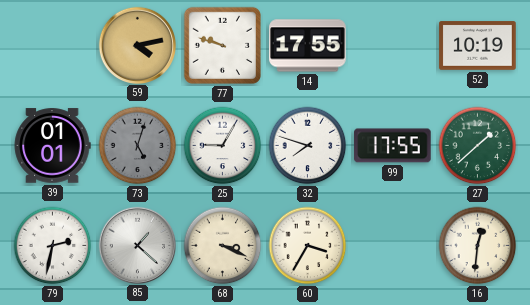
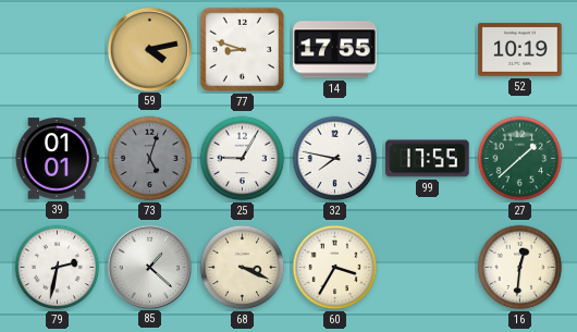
77: 9:48 -> 8:48 (242, 49)
32: 7:48 -> 7:47 (335, 159)
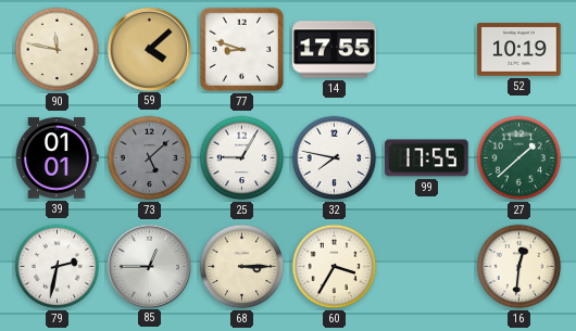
90: none -> 11:47 (58, 50)
59: 4:13 -> 4:08 (149, 49)
73: 5:03 -> 5:08 (150, 158)
85: 1:22 -> 12:45 (149, 266)
68: 3:19 -> 3:15 (242, 267)
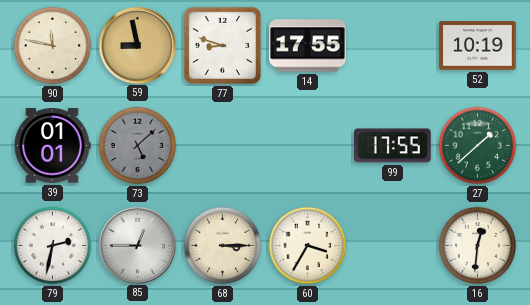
59: 4:08 -> 8:58 (137, 45)
25: 9:05 -> none (242, 158)
32: 7:47 -> none (335, 158)
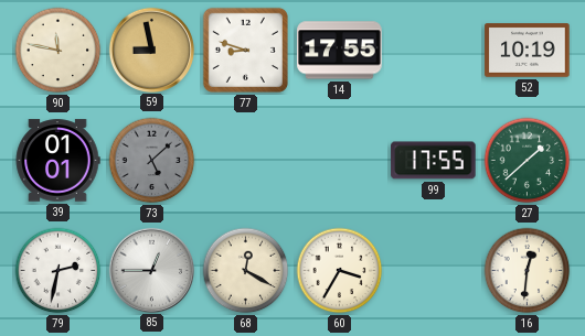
68: 3:15 -> 12:20 (246, 271)
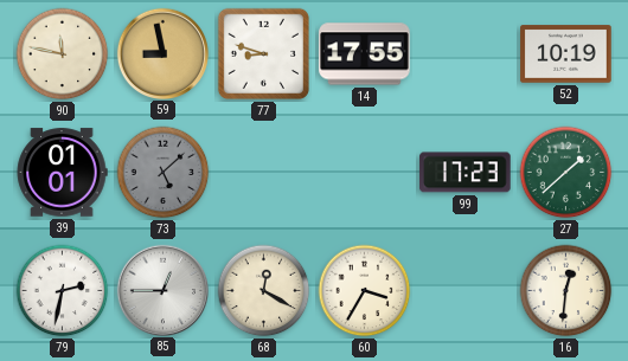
99: 17:55 -> 17:23 (466, 173)
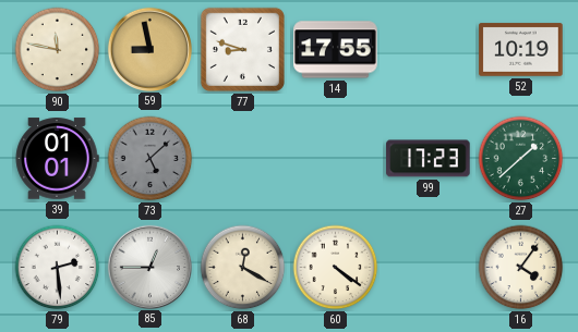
79: 2:32 -> 2:29 (58, 268)
60: 3:35 -> 4:21 (336, 268)
16: 12:31 -> 4:06 (521, 268)
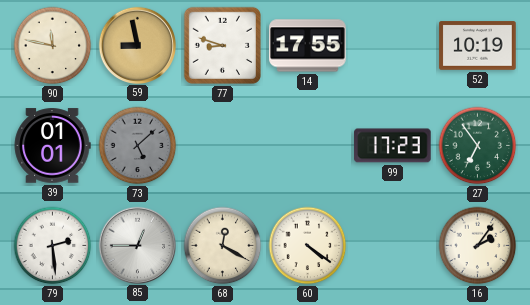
27: 1:38 -> 6:54 (478, 146)
16: 4:06 -> 2:06 (478, 246)
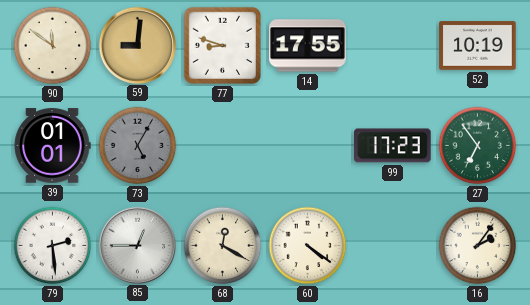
90: 11:47 -> 11:51 (53, 46)
59: 8:58 -> 9:01 (137, 45)
73: 5:08 -> 5:05 (138, 146)
